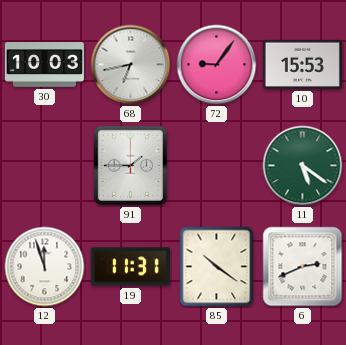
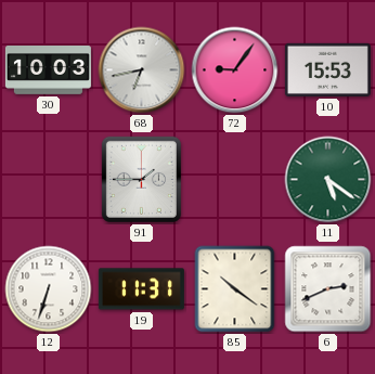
12: 11:57 -> 6:33 (49, 289)
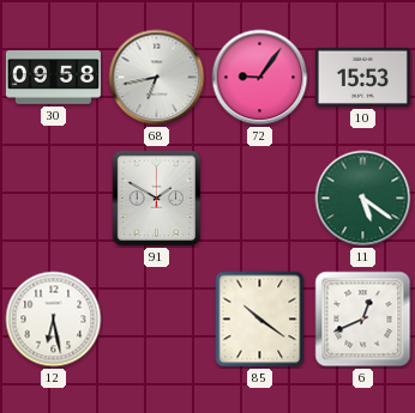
30: 10:03 -> 09:58 (53, 78)
91: 1:45 -> 1:50 (156, 198)
12: 6:33 -> 6:28 (54, 320)
19: 11:31 -> none (141, 289)
6: 2:41 -> 12:41 (363, 320)
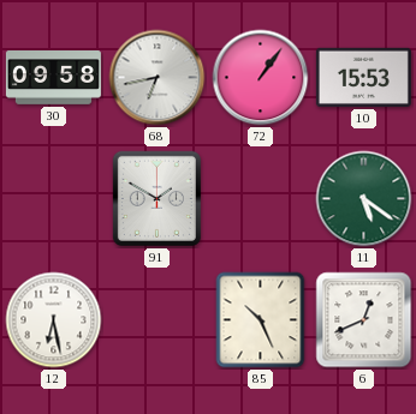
72: 9:06 -> 1:06 (261, 78)
85: 10:21 -> 10:26 (261, 320)
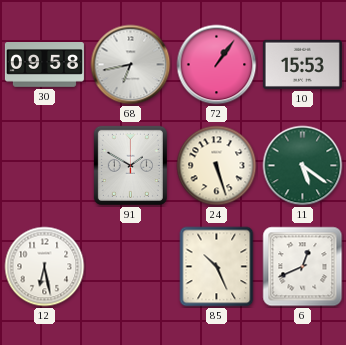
24: none -> 5:27 (217, 166)
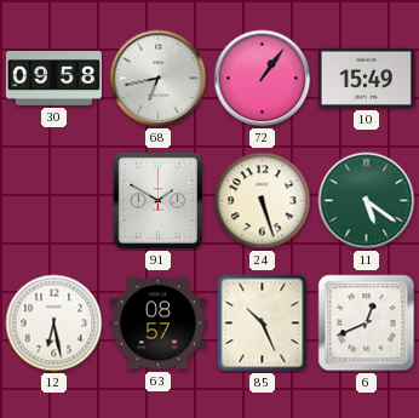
10: 15:53 -> 15:49 (366, 78)
63: none -> 08:57 (157, 323)
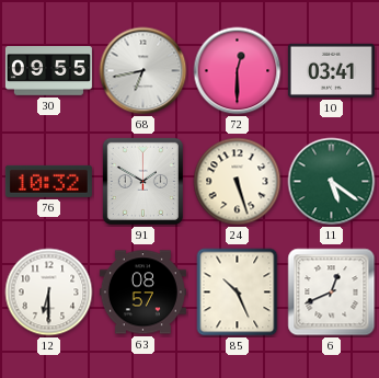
30: 09:58 -> 09:55 (48, 71)
72: 1:06 -> 12:30 (238, 71)
10: 15:49 -> 03:41 (331, 70)
76: none -> 10:32 (48, 181)
12: 6:28 -> 6:30 (49, 293)
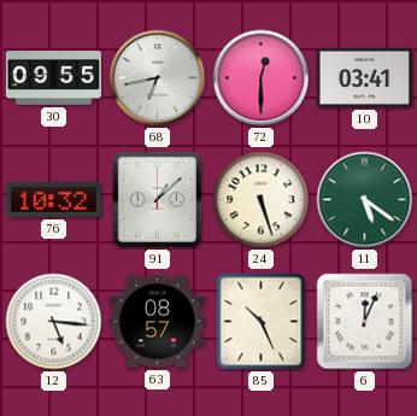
91: 1:50 -> 1:08 (157, 199)
12: 6:30 -> 5:16 (54, 322)
6: 12:41 -> 12:04 (365, 322)
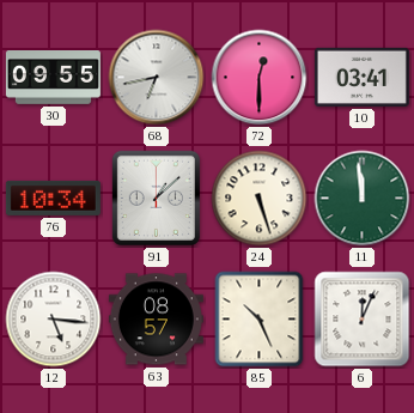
76: 10:32 -> 10:34 (53, 198)
11: 5:21 -> 11:59 (363, 199)
